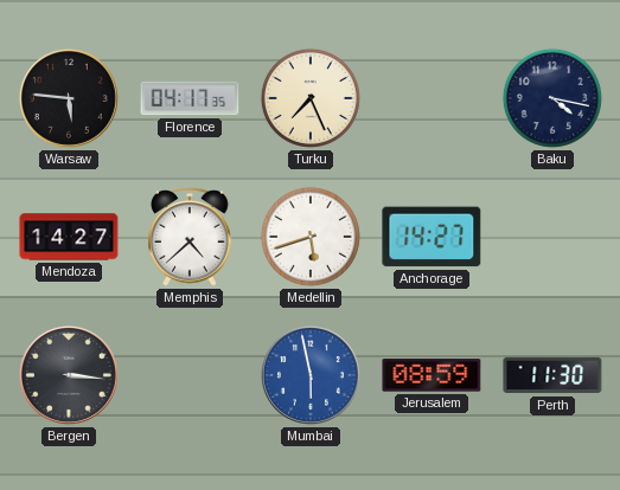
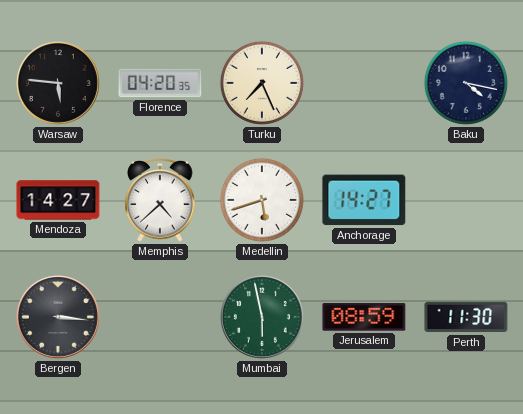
Florence: 04:17 -> 04:20 (160, 83)
Mumbai dial: blue -> green (262, 317)
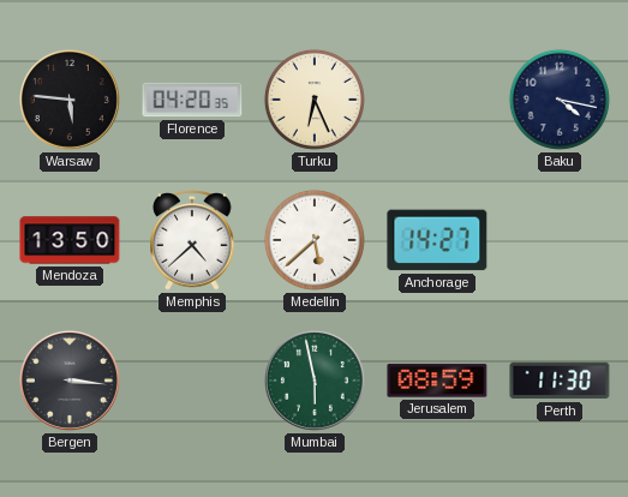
Turku: 7:26 -> 6:26 (315, 100)
Mendoza: 14:27 -> 13:50 (70, 240)
Medellin: 5:42 -> 5:38 (315, 240)
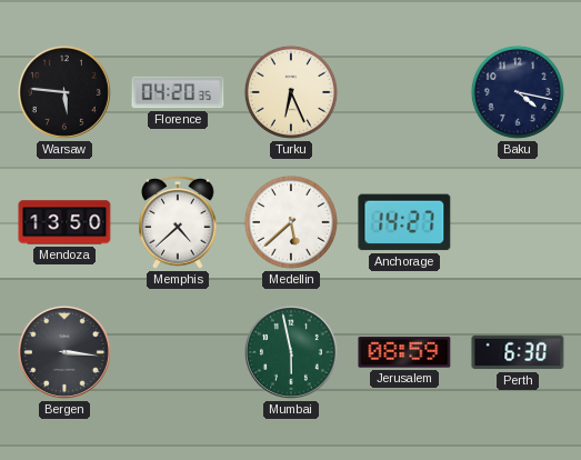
Perth: 11:30 -> 6:30 (518, 352)
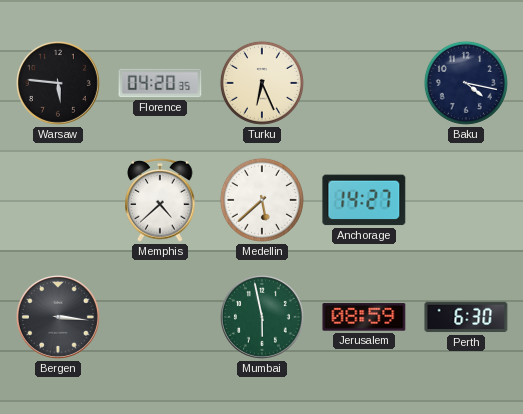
Mendoza: 13:50 -> none (64, 222)
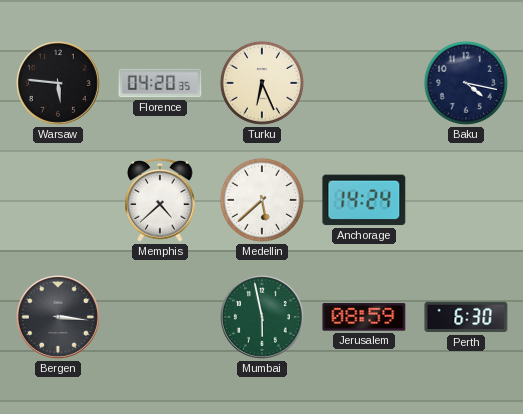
Anchorage: 14:27 -> 14:24 (364, 200)
